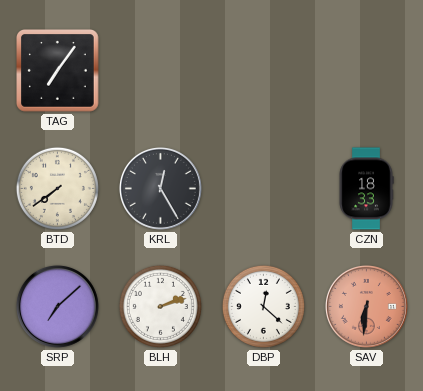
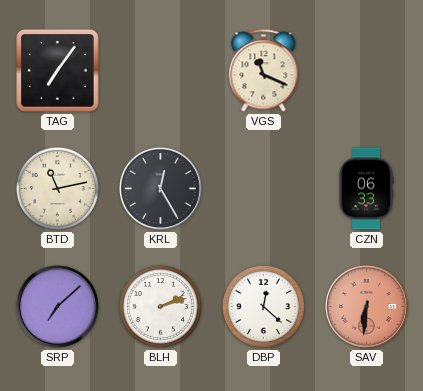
VGS: none -> 11:19 (264, 71)
BTD: 7:39 -> 11:13 (57, 188)
CZN: 18:33 -> 06:33 (366, 189)
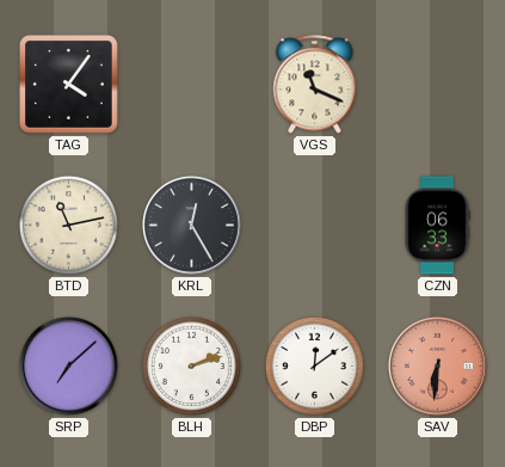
TAG: 7:06 -> 4:06 (69, 85)
DBP: 12:22 -> 12:09 (314, 365)
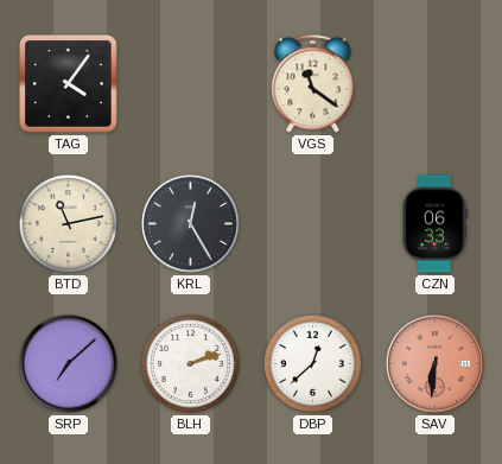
VGS: 11:19 -> 11:21 (313, 84)
DBP: 12:09 -> 12:38 (312, 363)
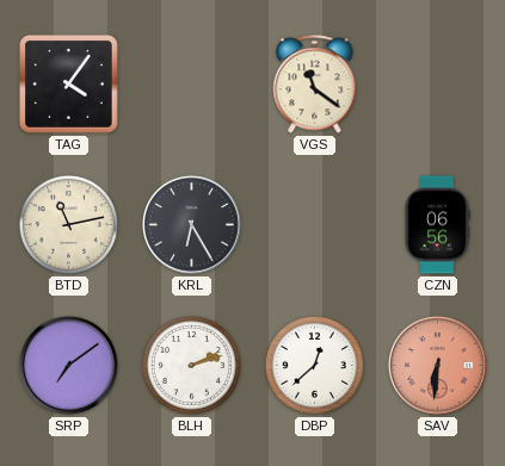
KRL: 12:25 -> 6:25 (191, 224)
CZN: 06:33 -> 06:56 (437, 225)
SRP: 7:08 -> 7:09 (68, 365)
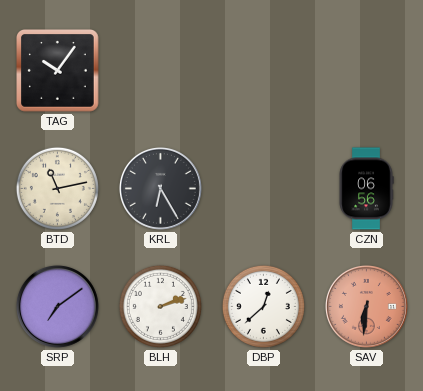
TAG: 4:06 -> 10:06 (58, 71)
VGS: 11:21 -> none (315, 85)
